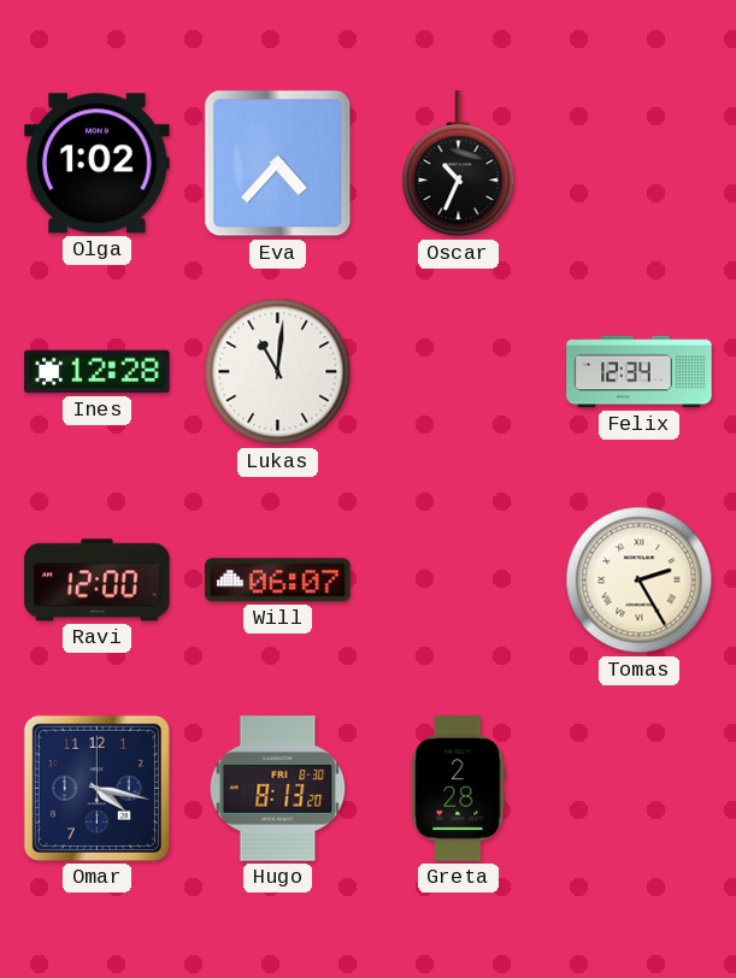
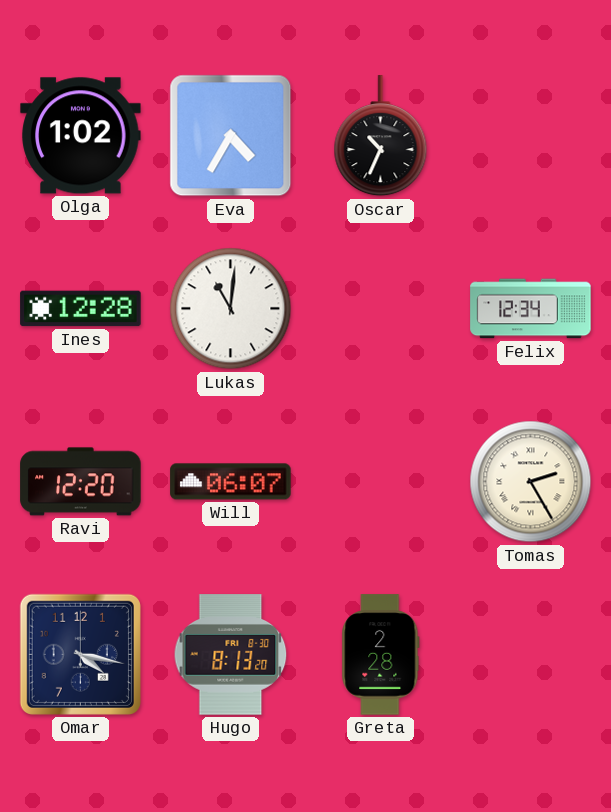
Eva: 4:37 -> 4:35 (231, 136)
Ravi: 12:00 -> 12:20 (81, 482)
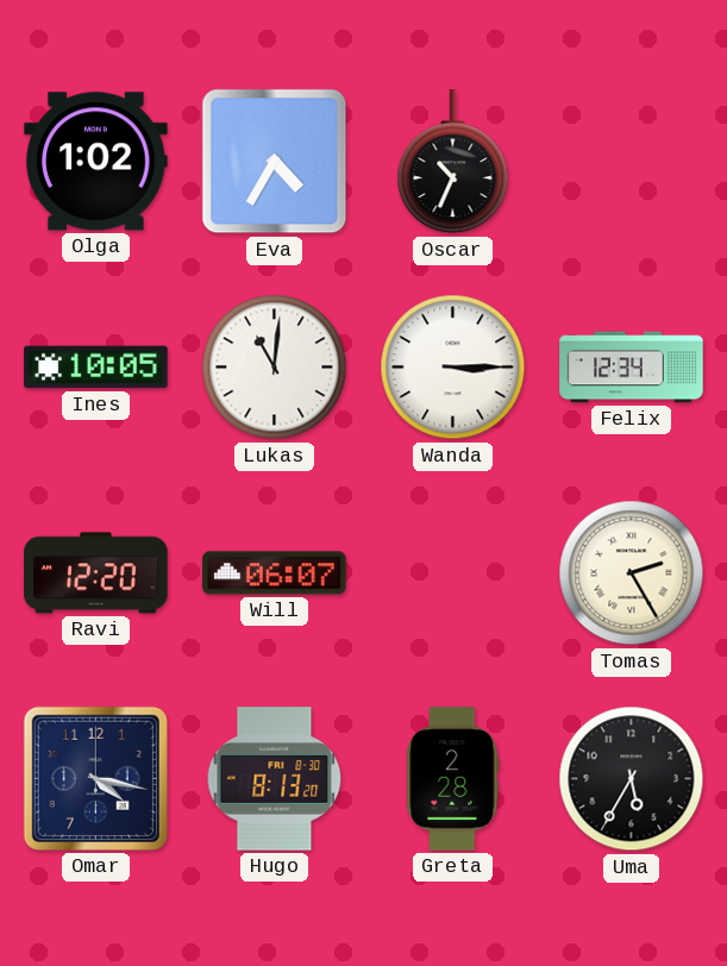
Ines: 12:28 -> 10:05 (96, 368)
Wanda: none -> 3:15 (453, 368)
Uma: none -> 5:35 (632, 779)
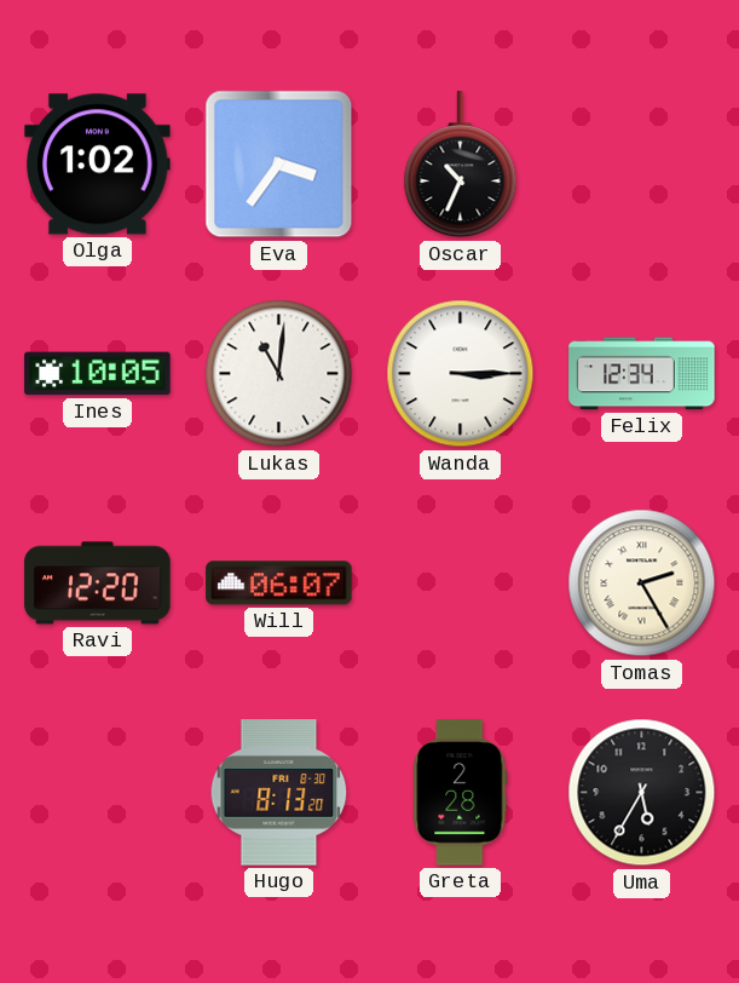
Eva: 4:35 -> 3:36 (279, 165)
Omar: 4:17 -> none (95, 778)
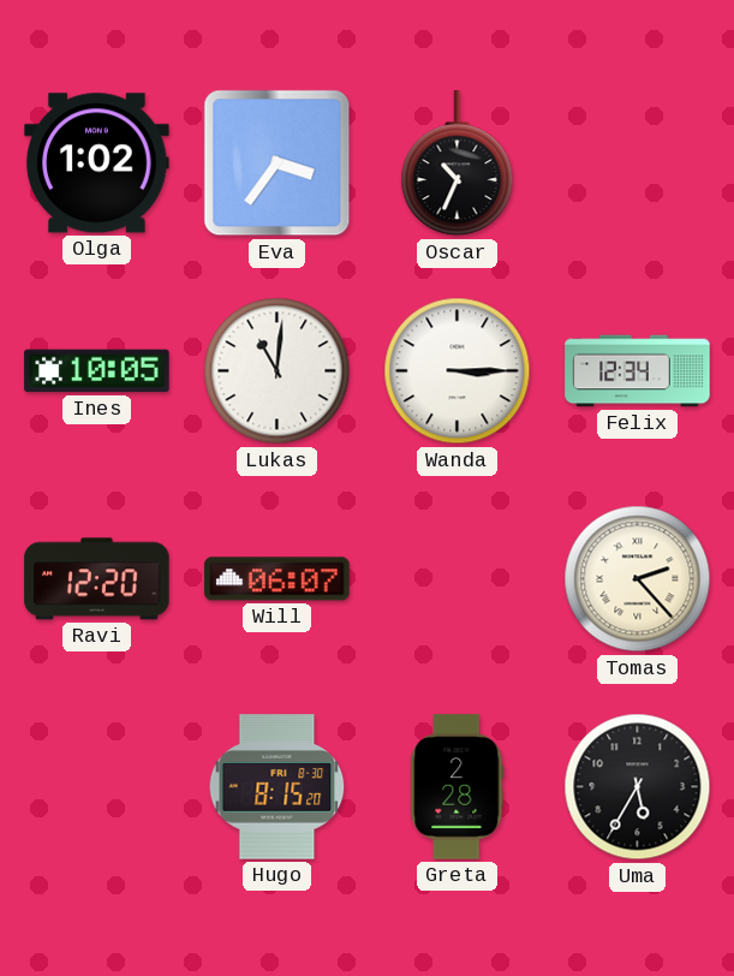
Tomas: 2:25 -> 2:23 (638, 579)
Hugo: 8:13 -> 8:15 (278, 787)
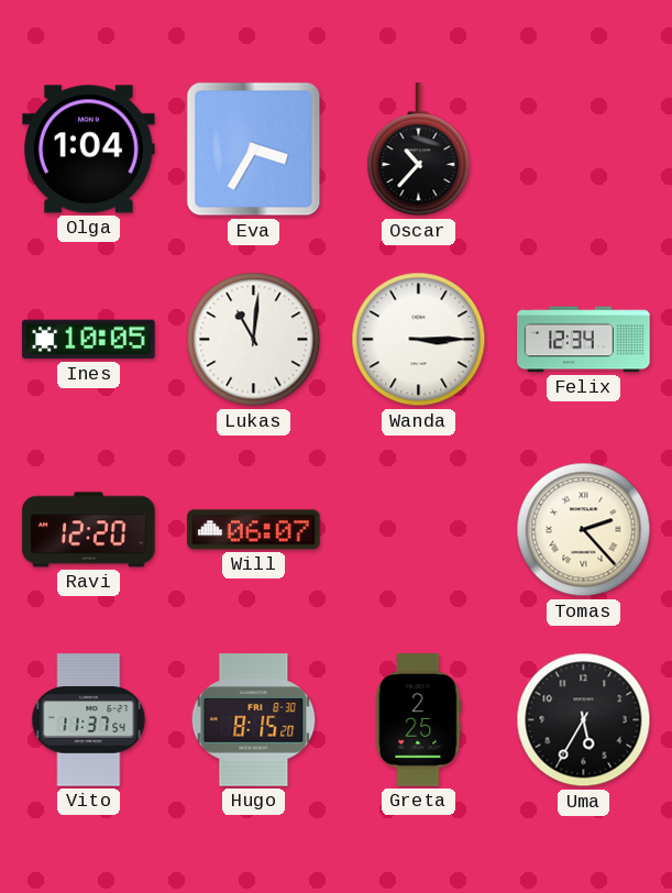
Olga: 1:02 -> 1:04 (89, 150)
Eva: 3:36 -> 3:35 (254, 150)
Oscar: 10:34 -> 10:37 (419, 150)
Vito: none -> 11:37 (89, 720)
Greta: 2:28 -> 2:25 (419, 720)
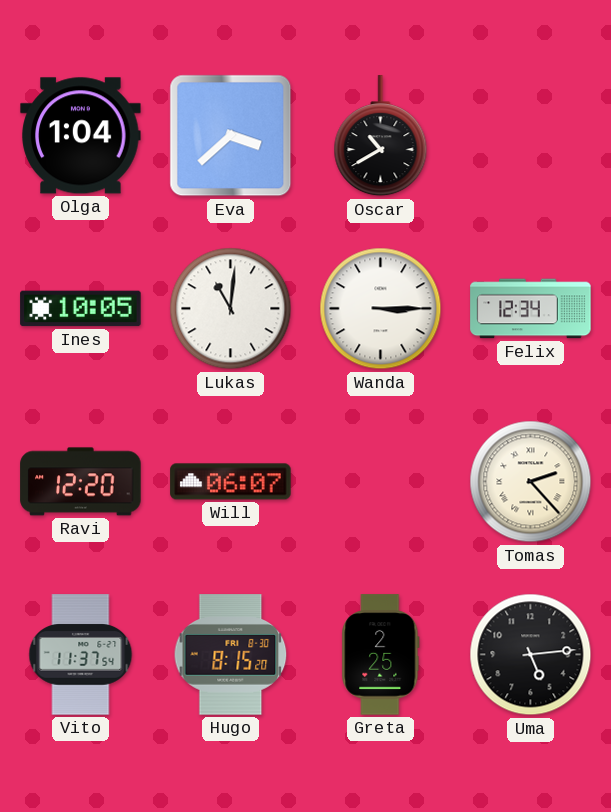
Eva: 3:35 -> 3:38 (231, 136)
Oscar: 10:37 -> 10:40 (381, 136)
Uma: 5:35 -> 5:14 (531, 655)
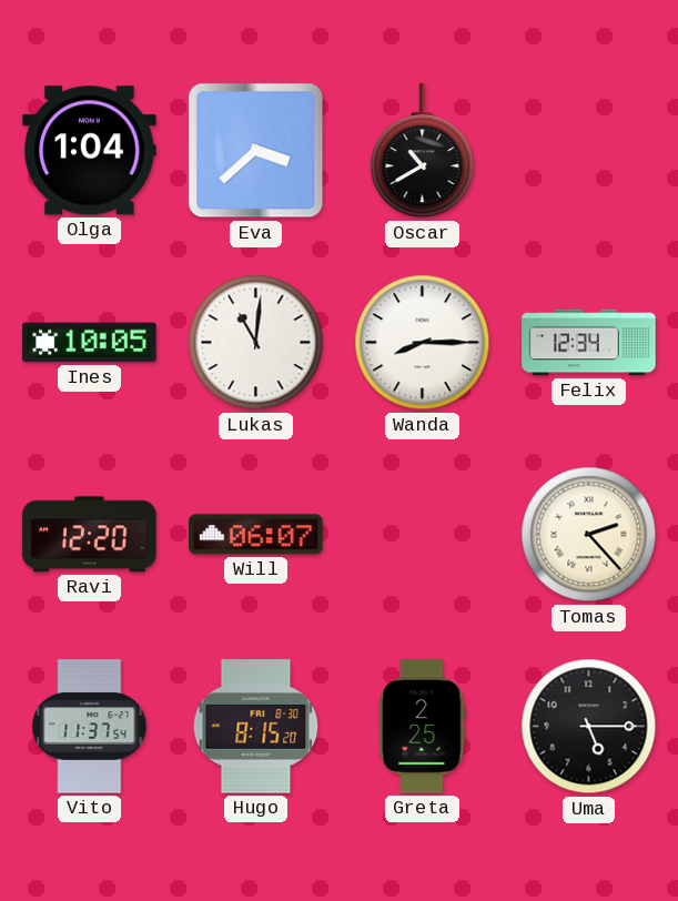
Wanda: 3:15 -> 8:15 (423, 343)
Uma: 5:14 -> 5:15 (589, 727)
